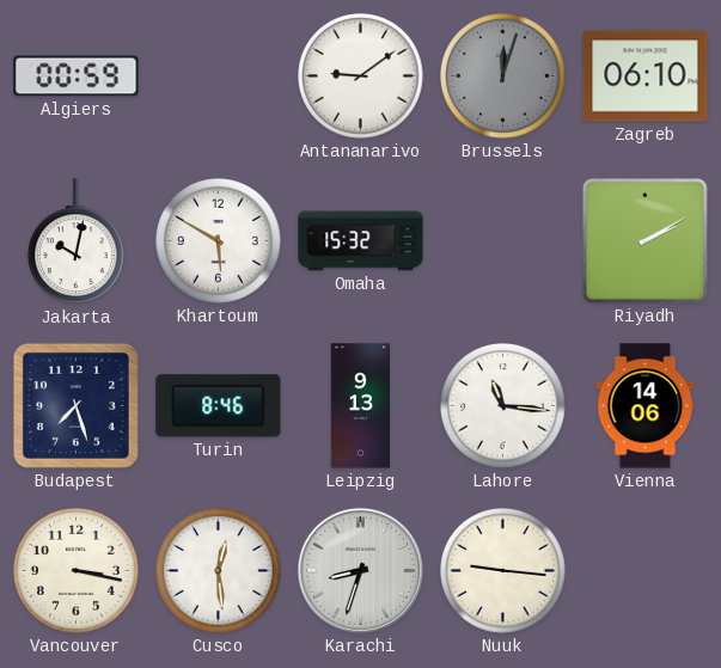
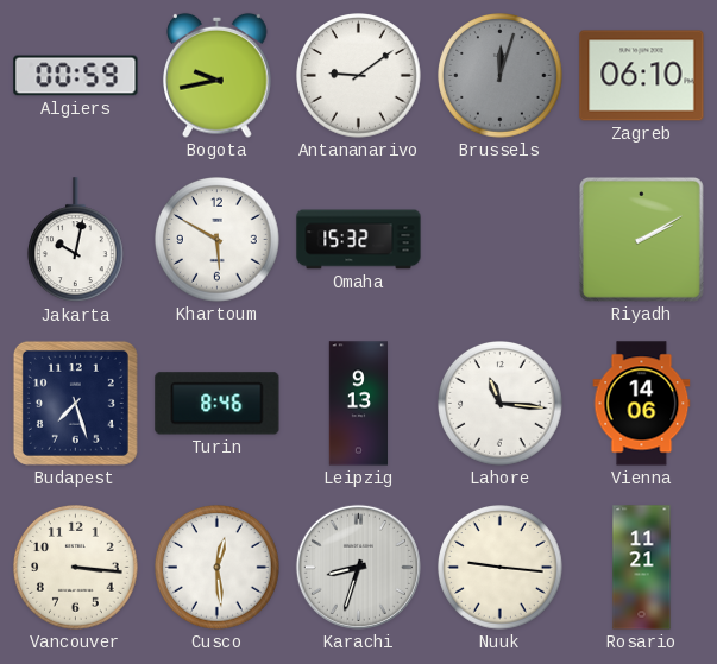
Bogota: none -> 9:43 (218, 75)
Vancouver: 3:17 -> 3:16 (76, 568)
Rosario: none -> 11:21 (642, 568)
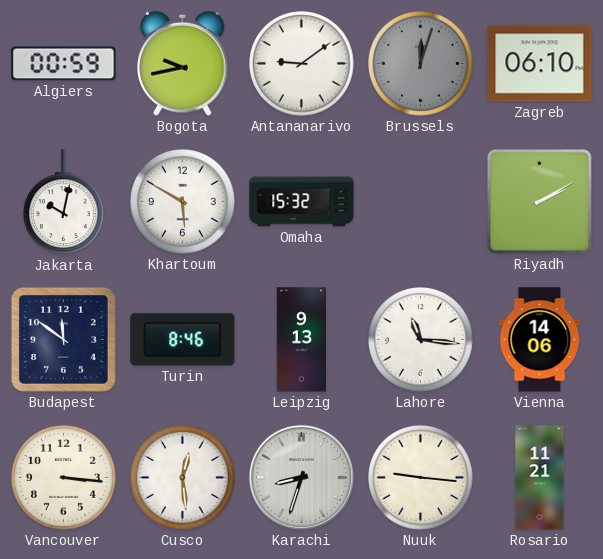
Budapest: 7:27 -> 11:51 (63, 339)
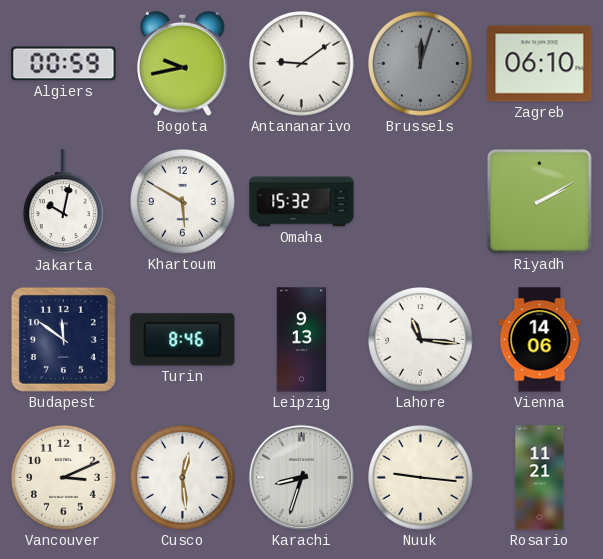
Vancouver: 3:16 -> 3:11 (64, 478)
